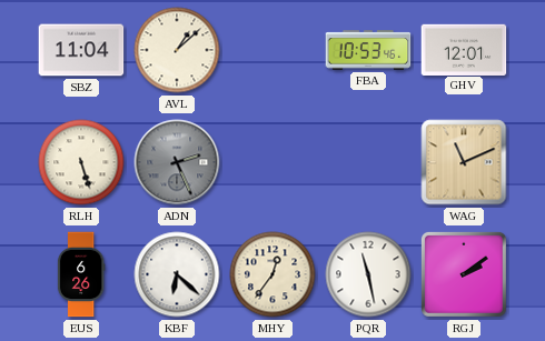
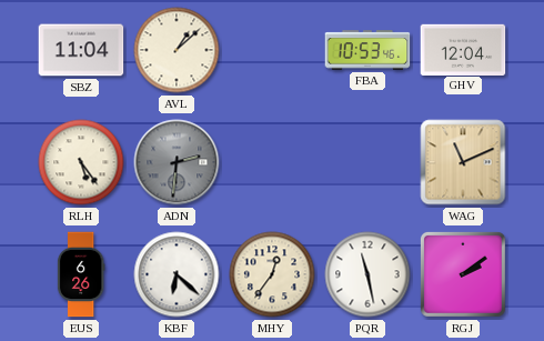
GHV: 12:01 -> 12:04 (463, 49)
RLH: 5:27 -> 5:24 (81, 162)
ADN: 2:26 -> 2:31 (177, 162)
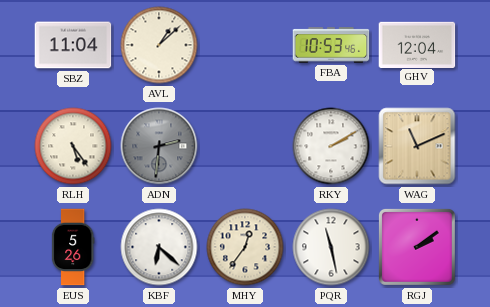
RKY: none -> 2:10 (331, 146)
EUS: 6:26 -> 5:26 (73, 247)
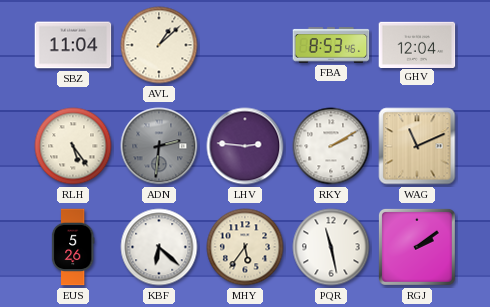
FBA: 10:53 -> 8:53 (331, 45)
LHV: none -> 2:46 (245, 146)
MHY: 12:36 -> 5:36 (245, 247)
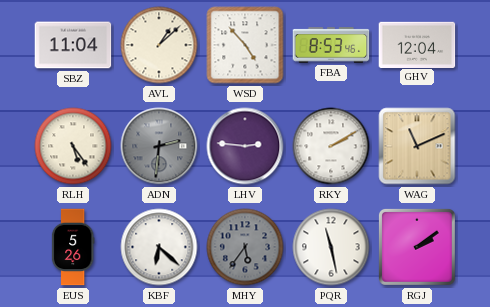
WSD: none -> 4:53 (245, 45)
MHY dial: cream -> grey (245, 247)
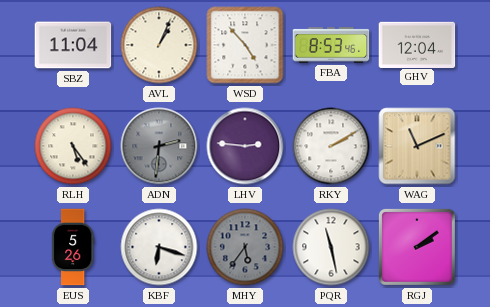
AVL: 1:08 -> 1:04 (159, 45)
KBF: 6:22 -> 6:18 (159, 247)
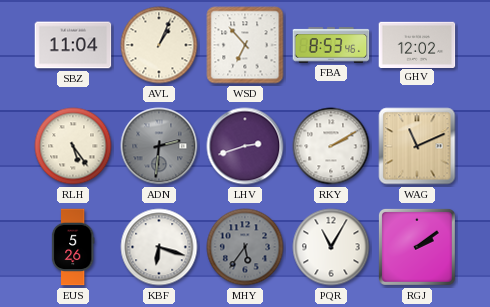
WSD: 4:53 -> 6:53 (245, 45)
GHV: 12:04 -> 12:02 (417, 44)
LHV: 2:46 -> 2:42 (245, 146)
PQR: 11:28 -> 11:05 (331, 247)
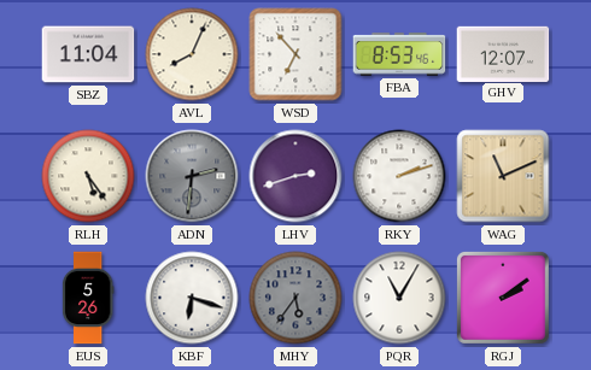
AVL: 1:04 -> 8:04 (192, 54)
GHV: 12:02 -> 12:07 (503, 53)
RKY: 2:10 -> 2:12 (399, 176)
